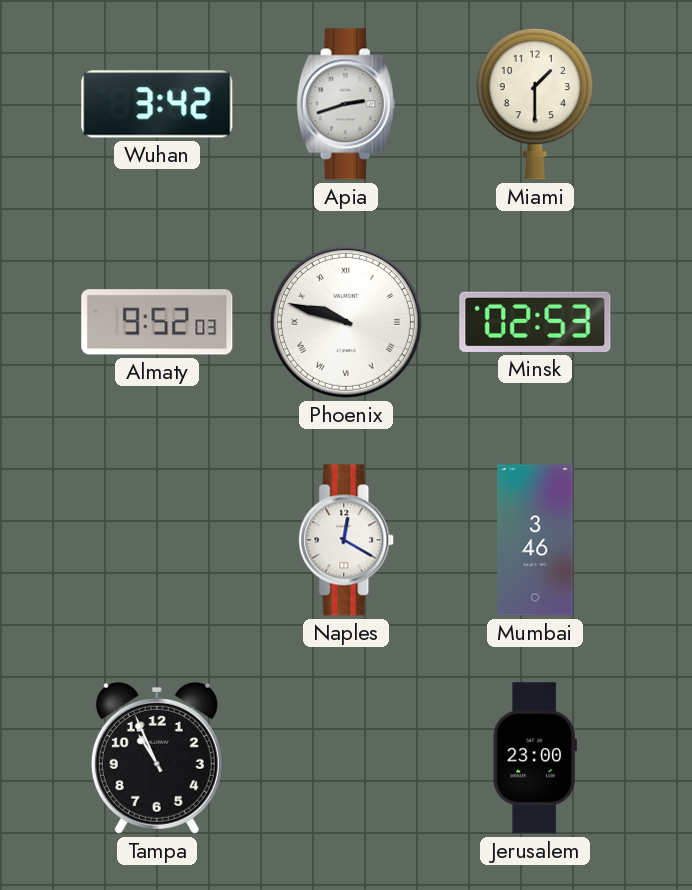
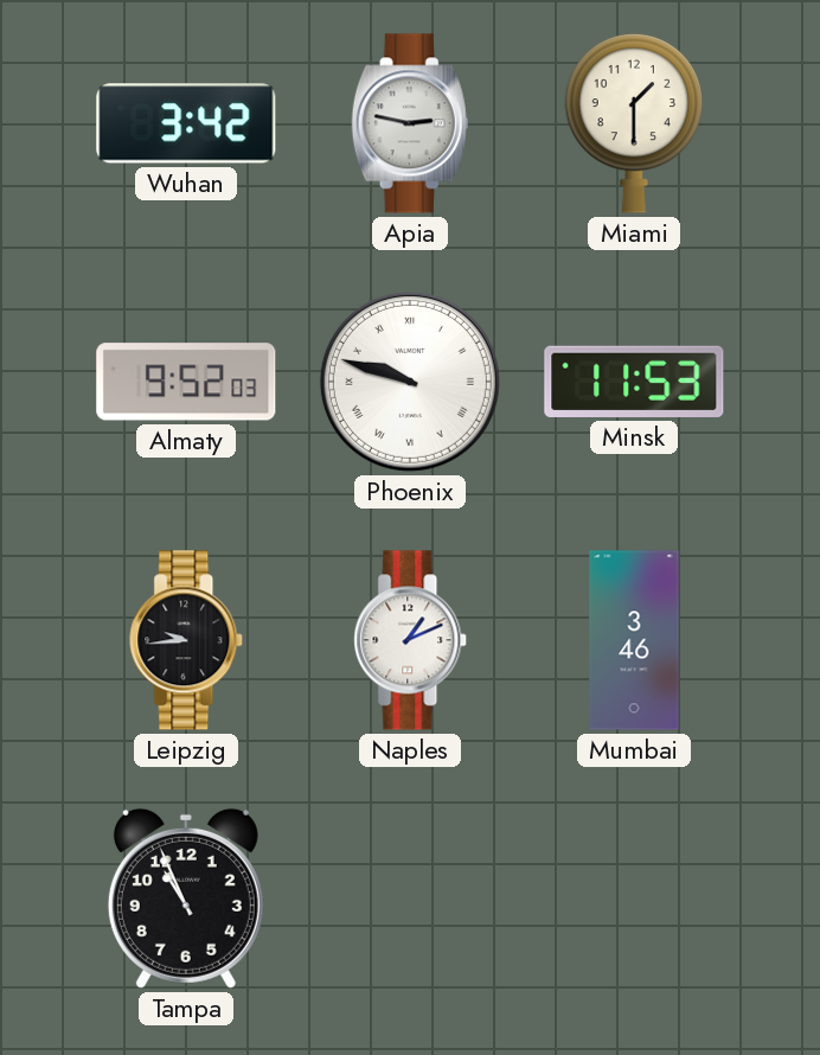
Apia: 2:42 -> 2:47 (410, 123)
Minsk: 02:53 -> 11:53 (634, 382)
Leipzig: none -> 9:44 (187, 640)
Naples: 12:20 -> 1:11 (411, 640)
Jerusalem: 23:00 -> none (535, 758)
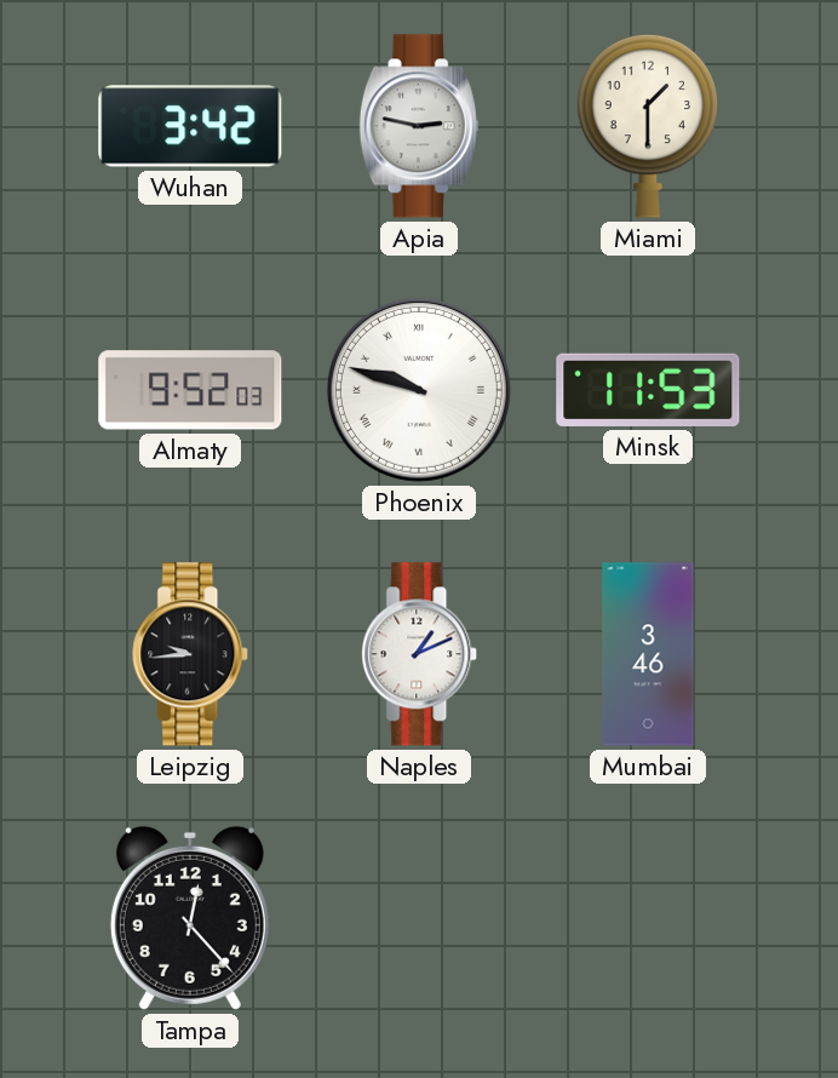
Tampa: 10:56 -> 12:23 (190, 918)
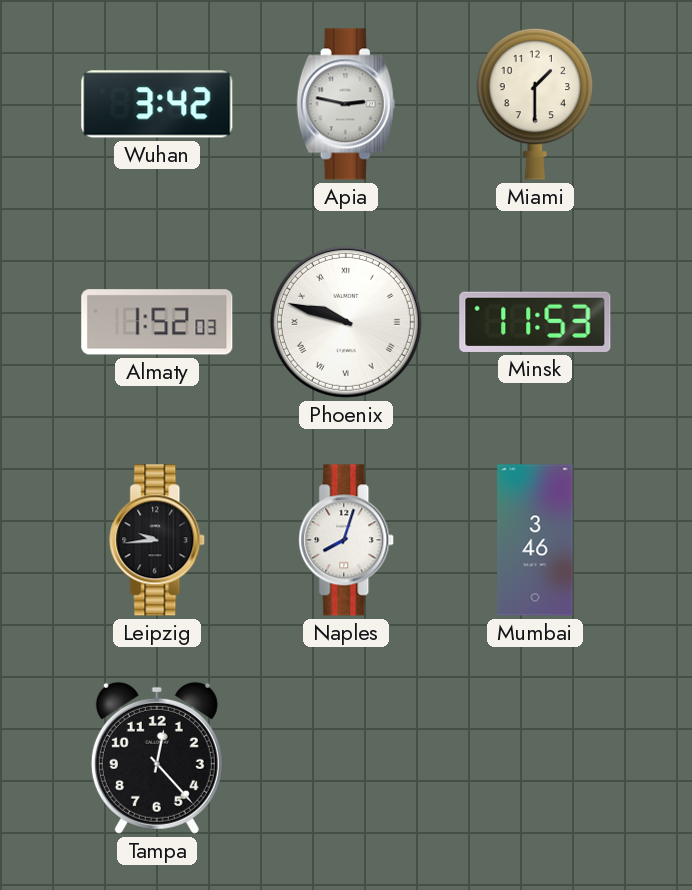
Almaty: 9:52 -> 1:52 (157, 322)
Naples: 1:11 -> 8:03 (347, 540)
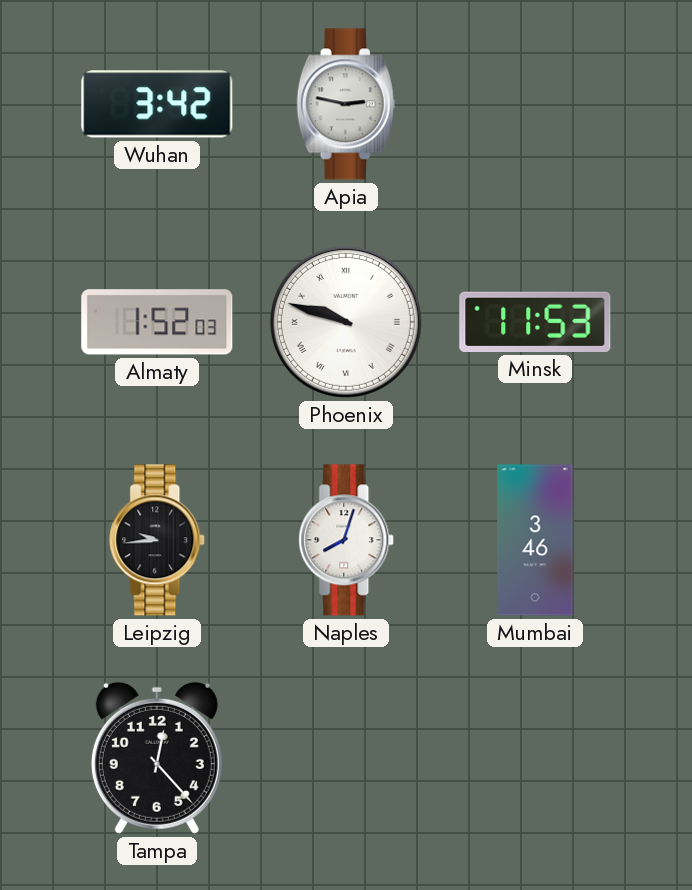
Miami: 1:30 -> none (535, 104)
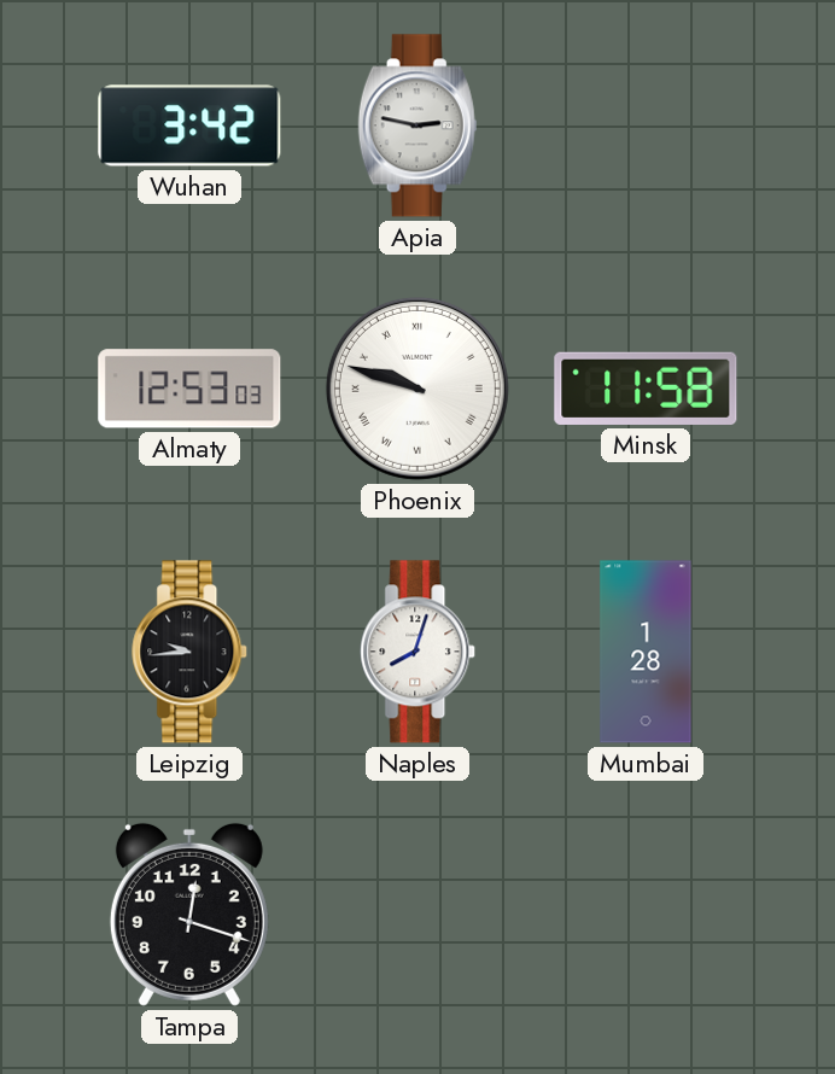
Almaty: 1:52 -> 12:53 (189, 389)
Minsk: 11:53 -> 11:58 (646, 389)
Mumbai: 3:46 -> 1:28 (646, 652)
Tampa: 12:23 -> 12:18 (189, 915)
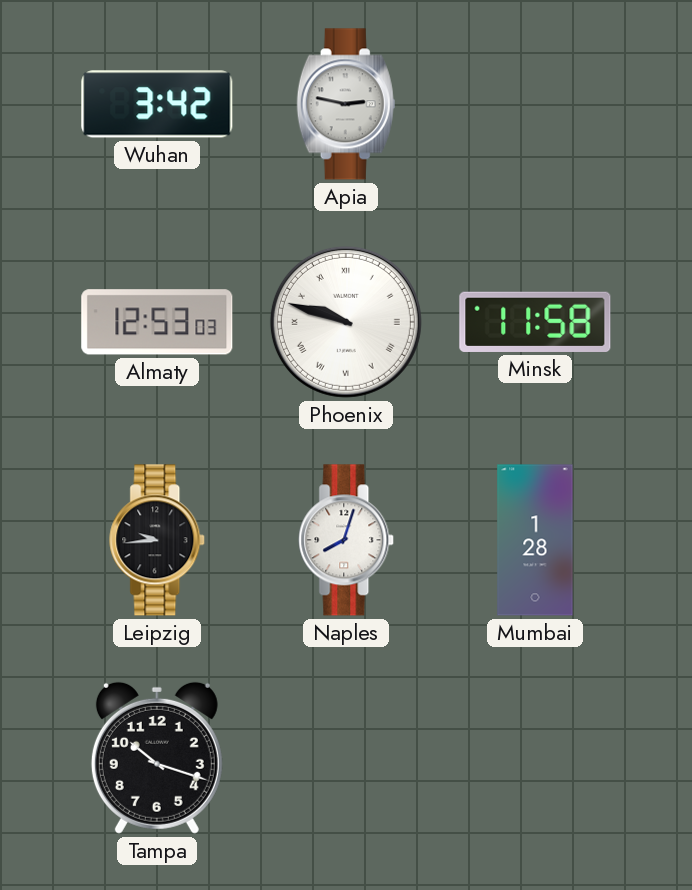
Tampa: 12:18 -> 10:18 (157, 758)
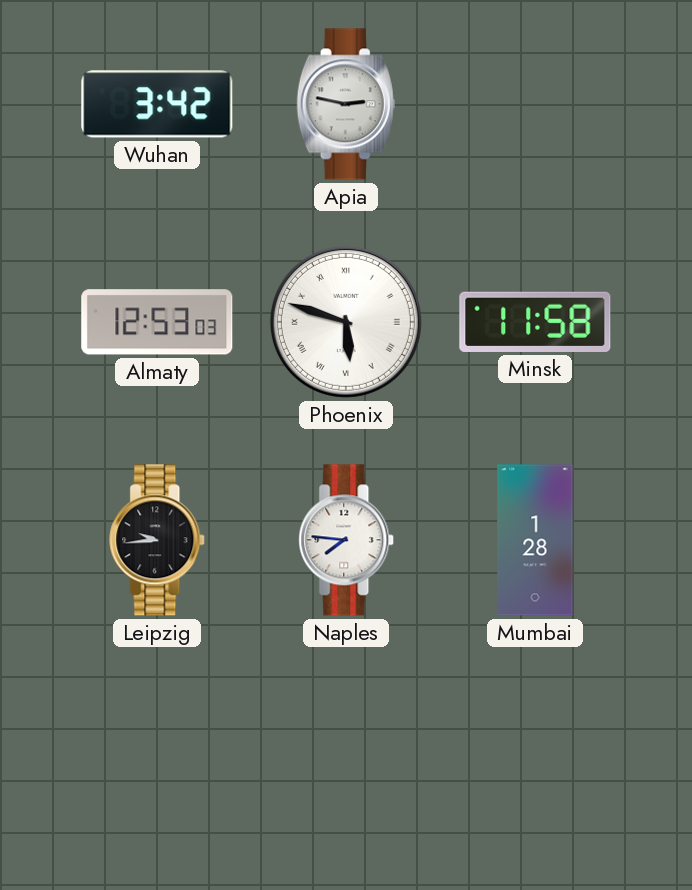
Phoenix: 9:48 -> 5:48 (346, 322)
Naples: 8:03 -> 7:46 (347, 540)
Tampa: 10:18 -> none (157, 758)
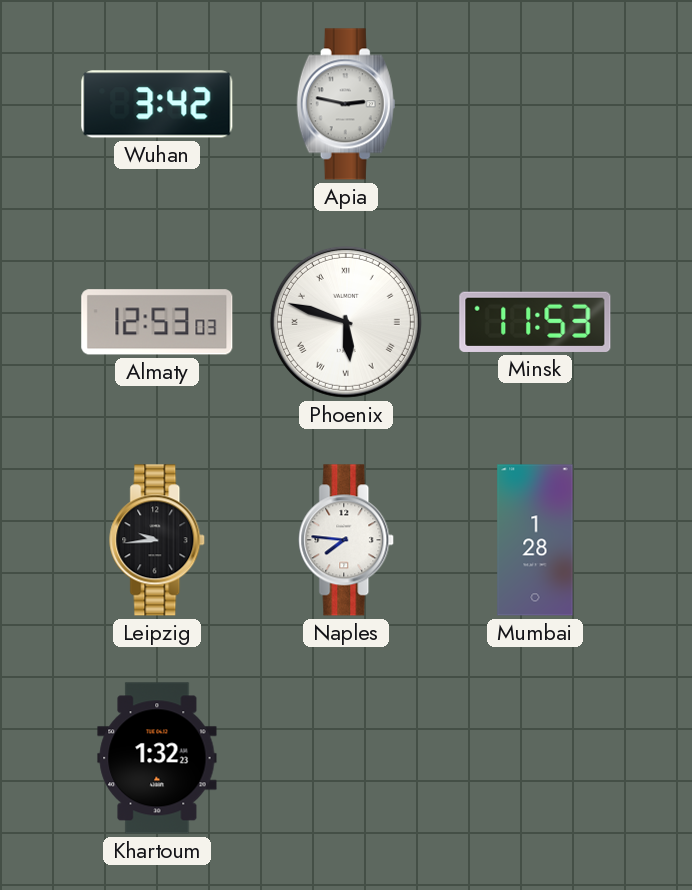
Minsk: 11:58 -> 11:53 (535, 322)
Khartoum: none -> 1:32 (157, 758)
